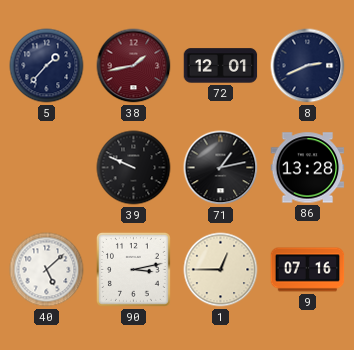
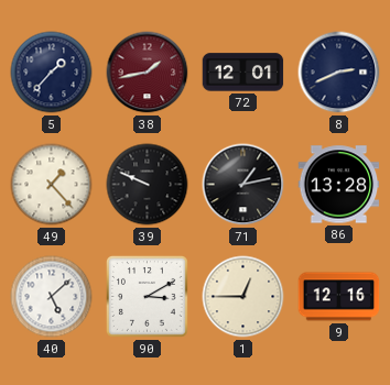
49: none -> 1:23 (52, 185)
90: 3:13 -> 3:10 (148, 297)
9: 07:16 -> 12:16 (339, 297)
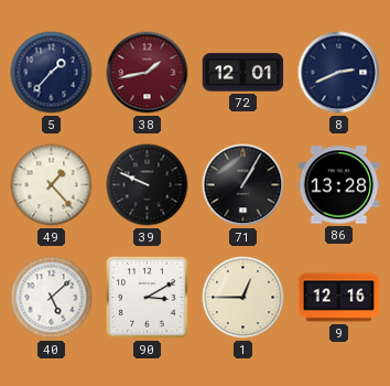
71: 1:13 -> 1:05 (243, 185)
